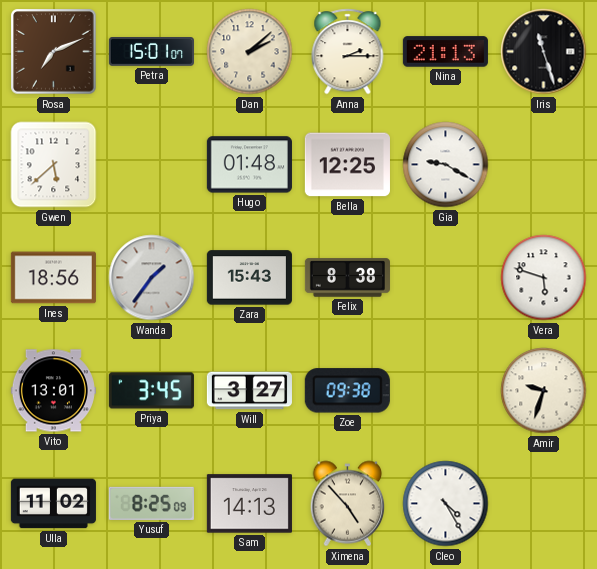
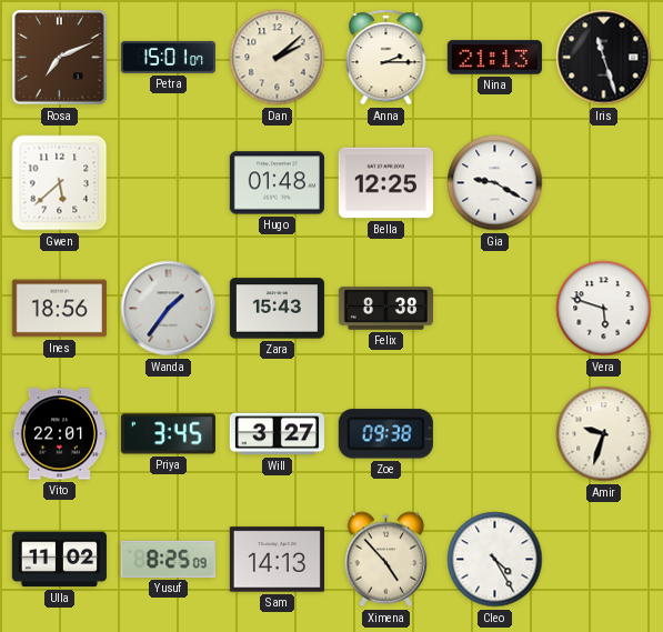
Vito: 13:01 -> 22:01 (59, 434)
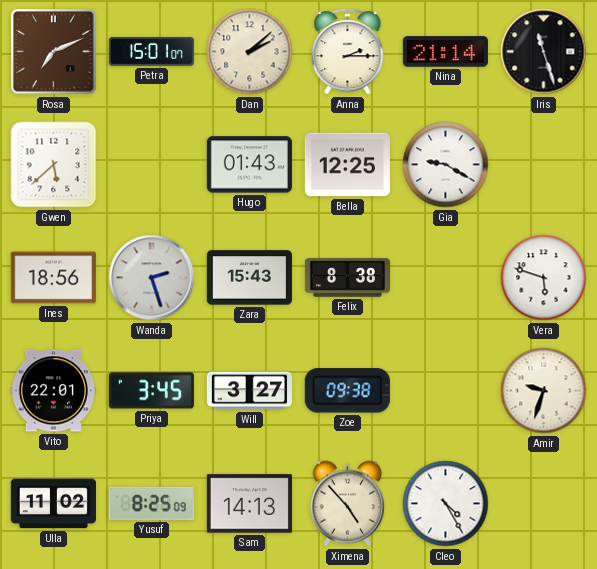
Nina: 21:13 -> 21:14 (445, 52)
Hugo: 01:48 -> 01:43 (249, 165)
Wanda: 1:36 -> 2:27 (152, 278)
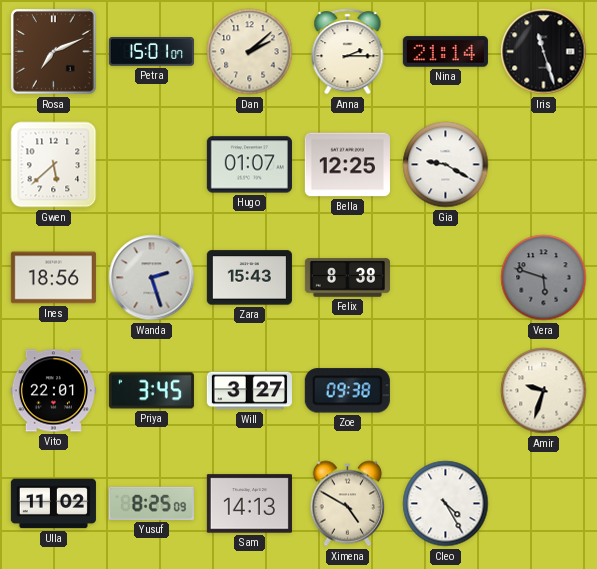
Hugo: 01:43 -> 01:07 (249, 165)
Vera dial: white -> grey (544, 278)
Ximena: 4:53 -> 4:50 (348, 504)
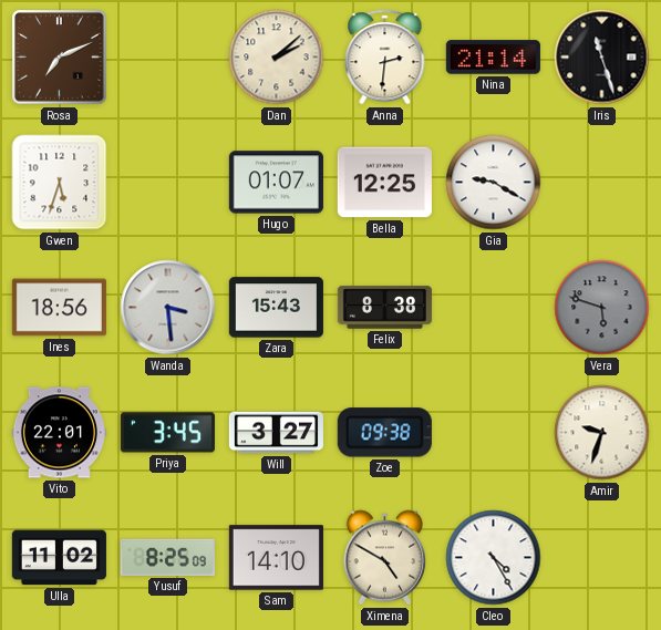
Petra: 15:01 -> none (151, 52)
Anna: 2:15 -> 2:31 (385, 58)
Gwen: 5:38 -> 5:33 (60, 183)
Wanda: 2:27 -> 3:29 (168, 308)
Sam: 14:13 -> 14:10 (276, 558)
